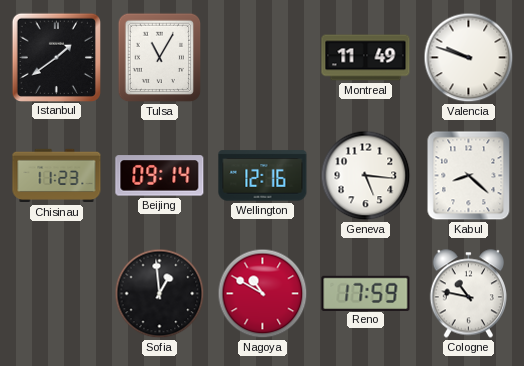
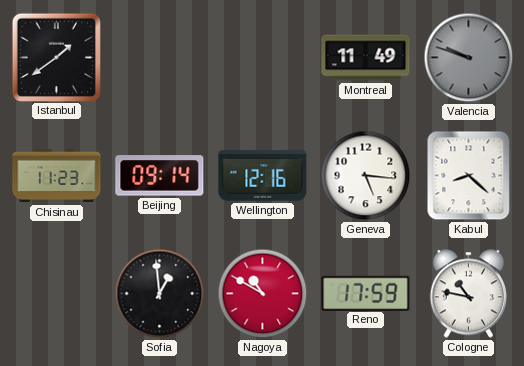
Tulsa: 11:05 -> none (160, 58)
Valencia dial: white -> grey (469, 58)
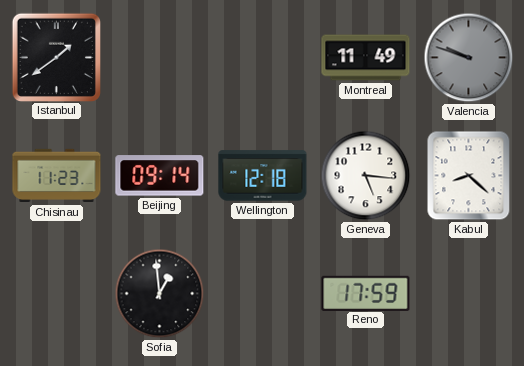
Wellington: 12:16 -> 12:18 (263, 176)
Nagoya: 10:50 -> none (263, 294)
Cologne: 10:47 -> none (468, 294)
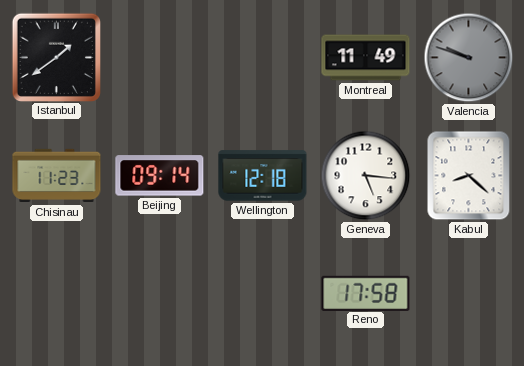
Sofia: 12:59 -> none (160, 294)
Reno: 17:59 -> 17:58 (366, 293)
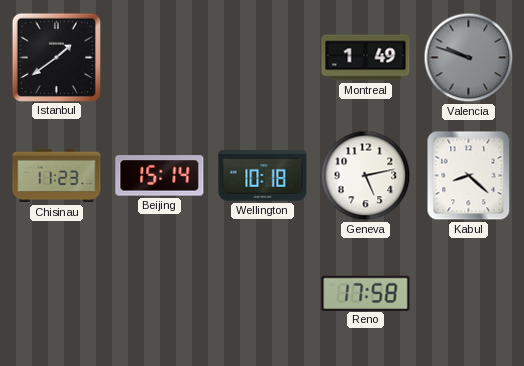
Montreal: 11:49 -> 1:49 (366, 58)
Beijing: 09:14 -> 15:14 (160, 176)
Wellington: 12:18 -> 10:18 (263, 176)
Geneva: 5:16 -> 5:13 (366, 176)
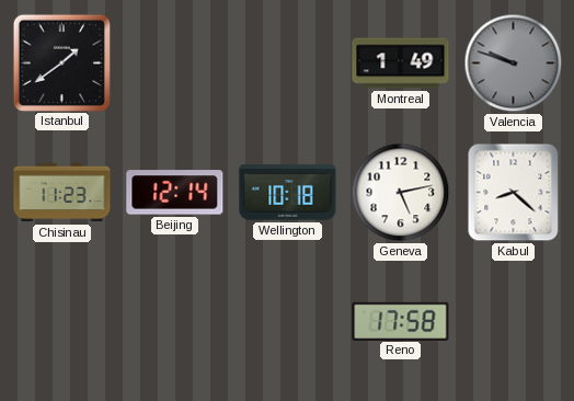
Beijing: 15:14 -> 12:14 (175, 193)
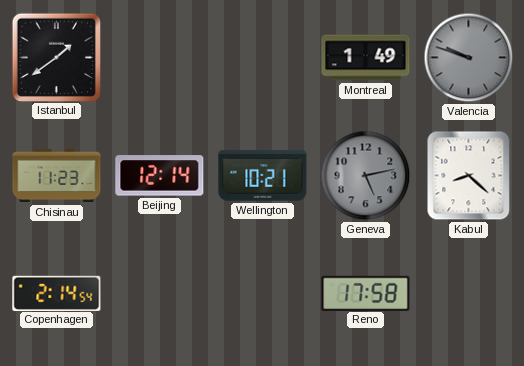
Wellington: 10:18 -> 10:21 (263, 176)
Geneva dial: white -> grey (366, 176)
Copenhagen: none -> 2:14 (57, 293)
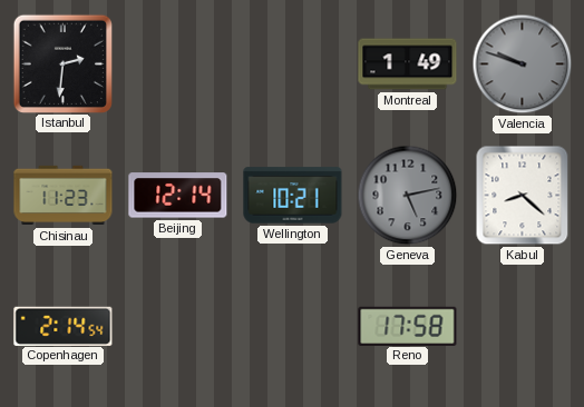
Istanbul: 1:39 -> 2:31 (62, 63)
